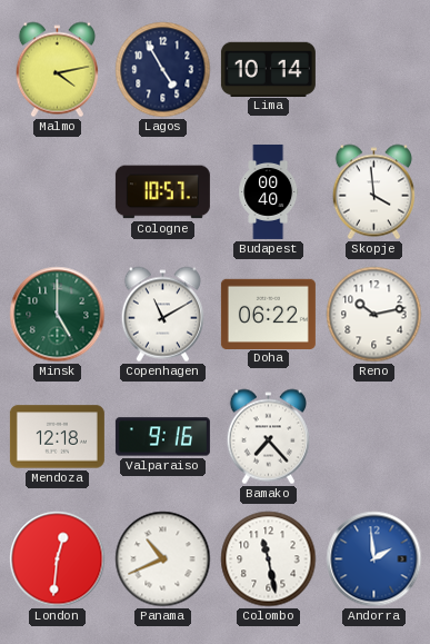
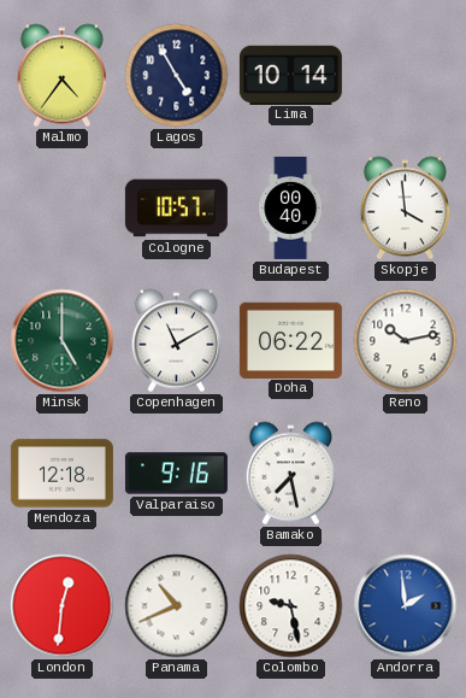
Malmo: 4:13 -> 4:36 (61, 76)
Bamako: 7:23 -> 7:28 (290, 474)
Colombo: 11:28 -> 9:28 (291, 606)
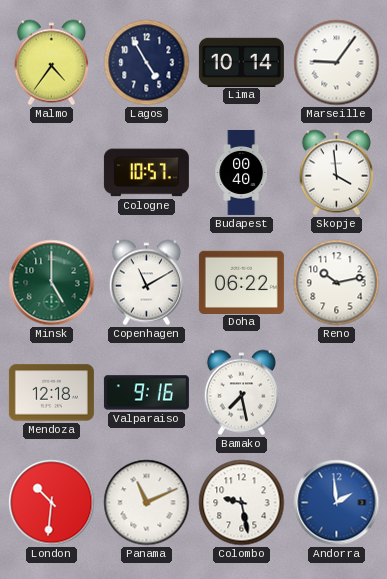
Marseille: none -> 9:06 (337, 63)
London: 12:31 -> 10:31 (52, 503)
Panama: 10:41 -> 11:11 (147, 503)
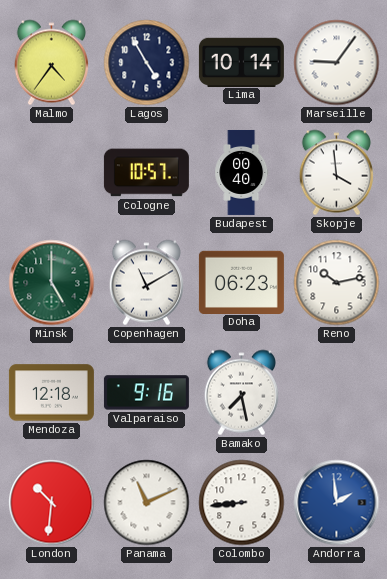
Doha: 06:22 -> 06:23 (241, 282)
Colombo: 9:28 -> 8:44 (242, 503)
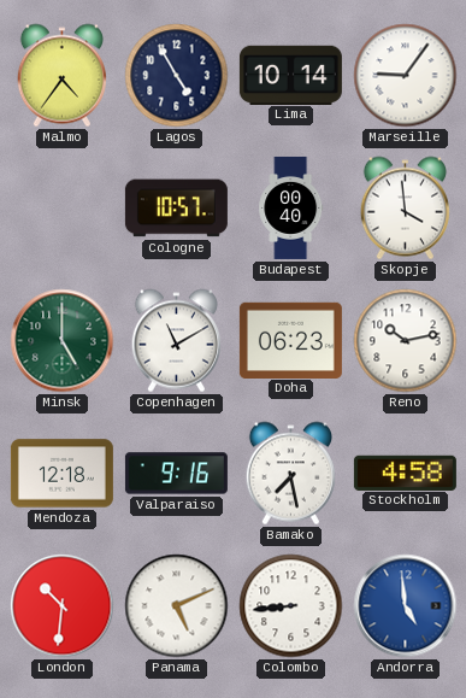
Stockholm: none -> 4:58 (405, 473)
Panama: 11:11 -> 5:11 (177, 606)
Andorra: 1:59 -> 4:59 (406, 606)
